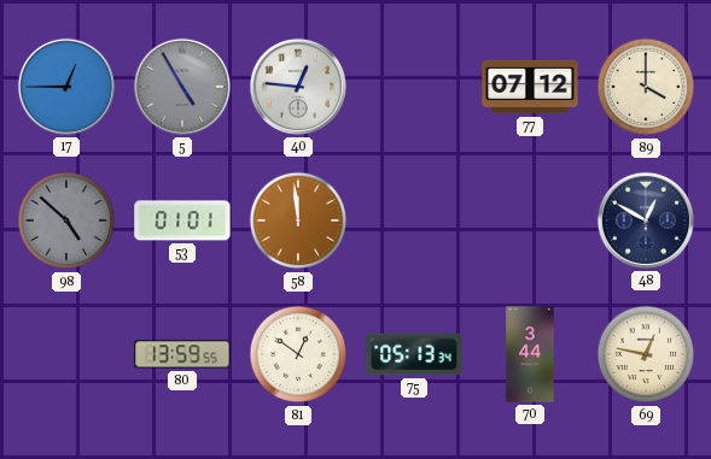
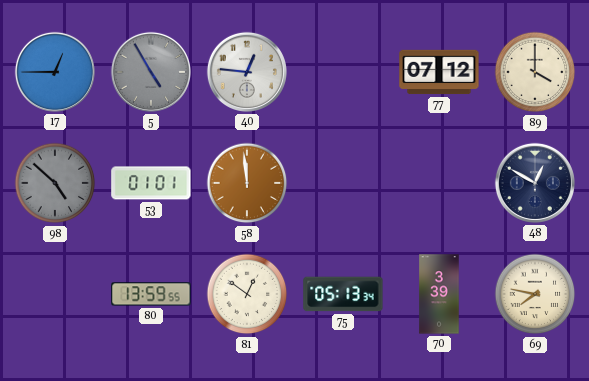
70: 3:44 -> 3:39 (439, 294)
69: 12:47 -> 7:47 (535, 294)
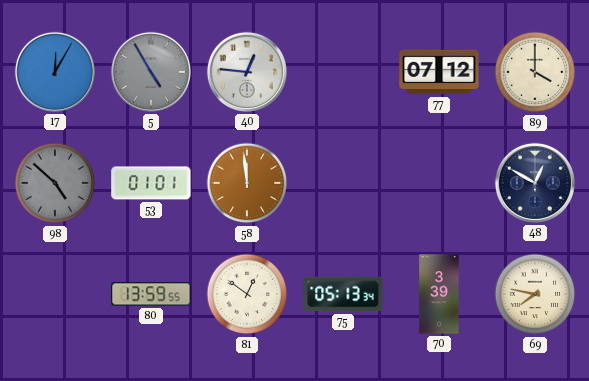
17: 12:45 -> 12:05 (55, 72)
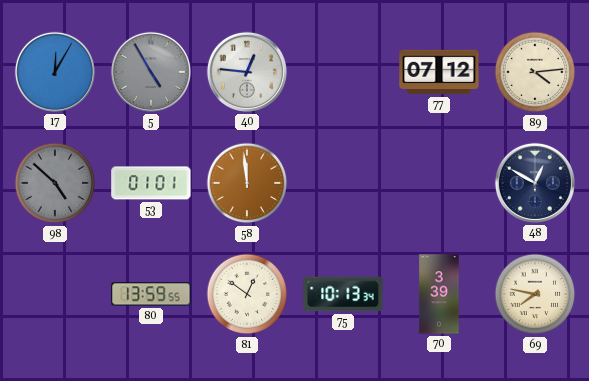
89: 4:00 -> 4:14 (535, 72)
75: 05:13 -> 10:13 (343, 294)
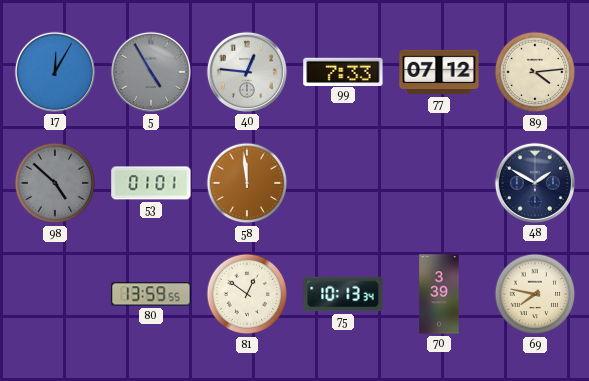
99: none -> 7:33 (343, 71)
48: 12:50 -> 1:50 (535, 183)
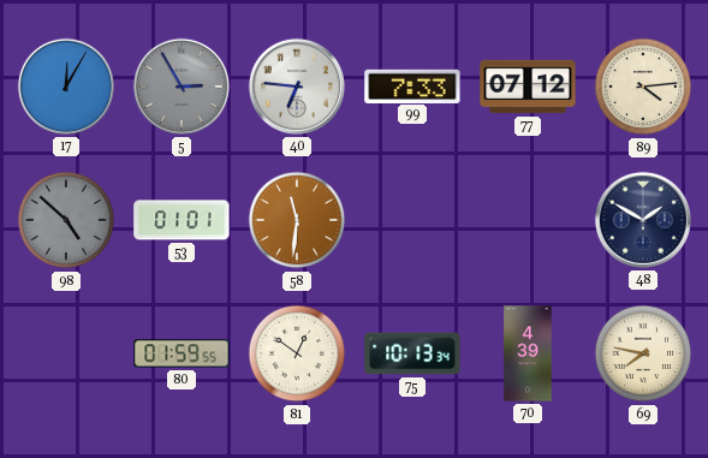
5: 4:55 -> 2:55 (182, 87)
40: 12:46 -> 6:46 (297, 87)
58: 11:59 -> 11:31 (297, 220)
80: 13:59 -> 01:59 (182, 353)
70: 3:39 -> 4:39 (528, 353)
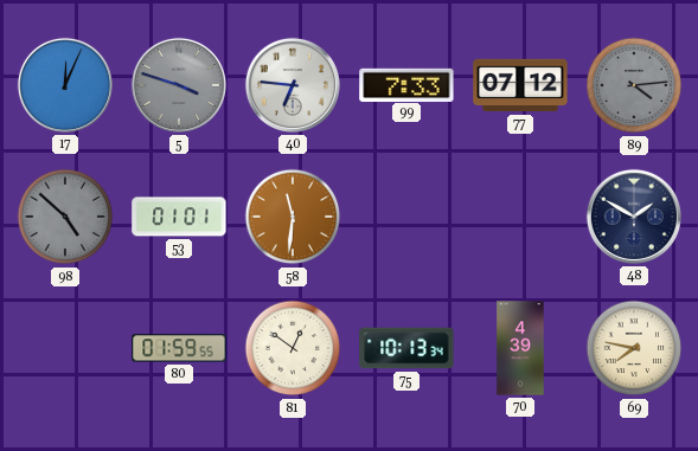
17: 12:05 -> 12:04 (65, 85)
5: 2:55 -> 3:48 (179, 85)
89 dial: cream -> grey (634, 85)
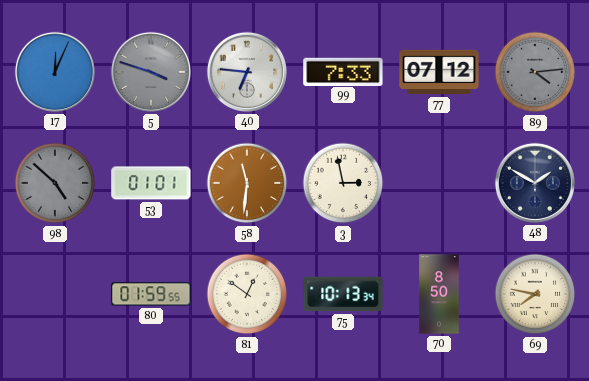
3: none -> 2:58 (343, 183)
70: 4:39 -> 8:50 (439, 294)
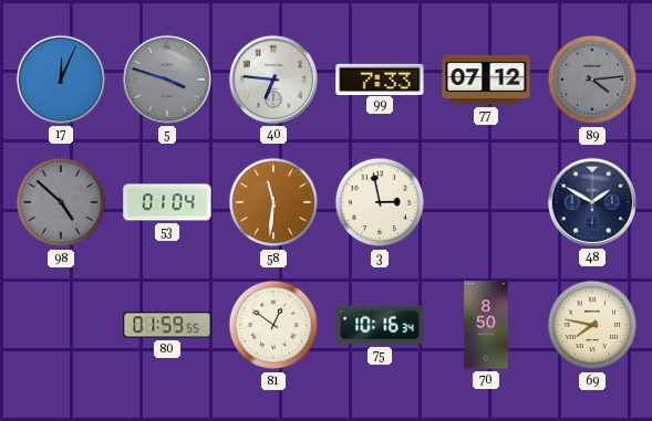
53: 01:01 -> 01:04 (167, 202)
75: 10:13 -> 10:16 (380, 325)
